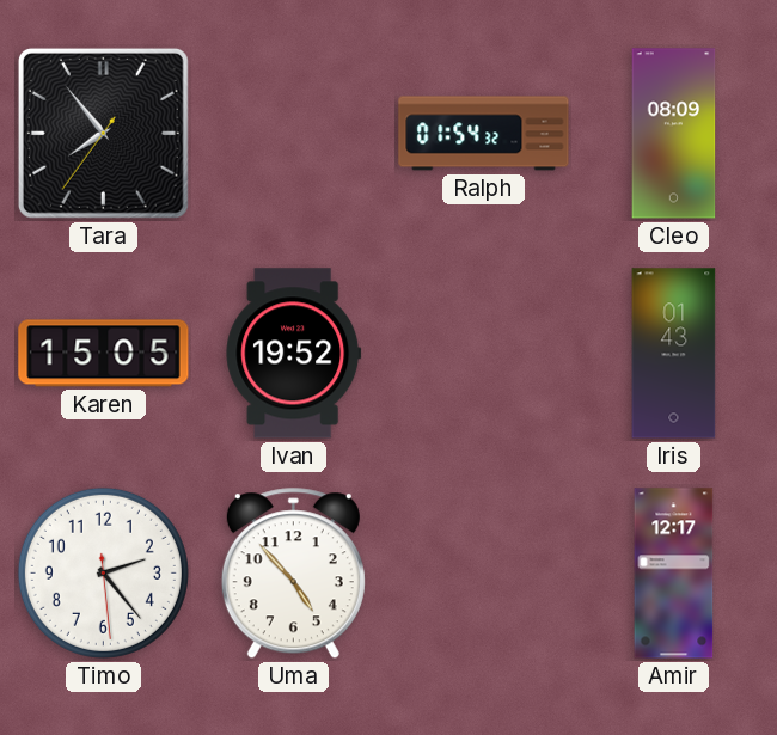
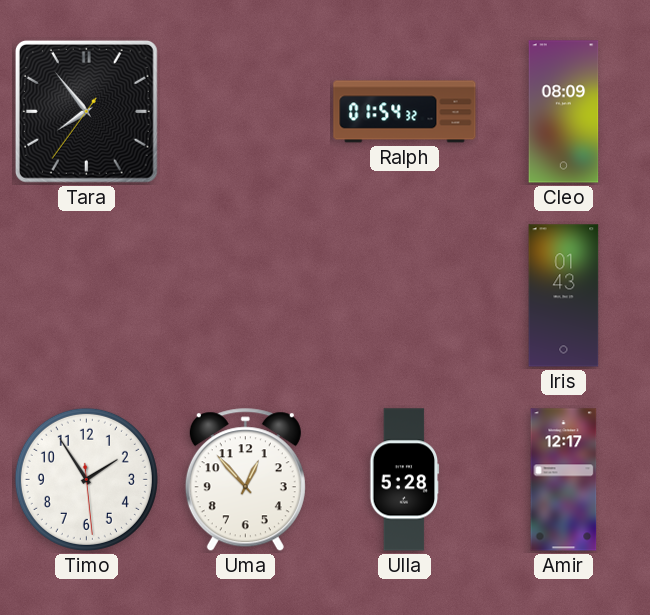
Karen: 15:05 -> none (104, 354)
Ivan: 19:52 -> none (294, 354)
Timo: 2:23 -> 1:54 (86, 479)
Uma: 4:53 -> 12:53 (245, 480)
Ulla: none -> 5:28 (405, 480)
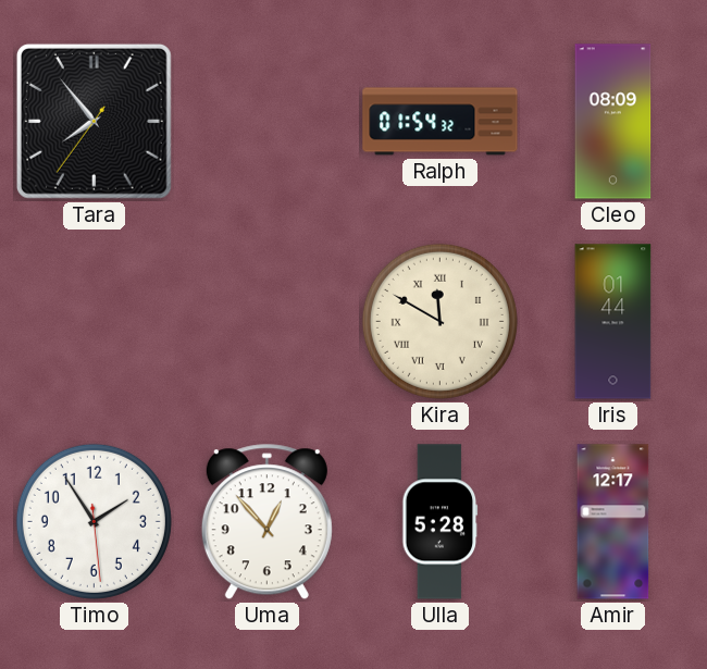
Kira: none -> 11:50 (439, 321)
Iris: 01:43 -> 01:44 (613, 322)
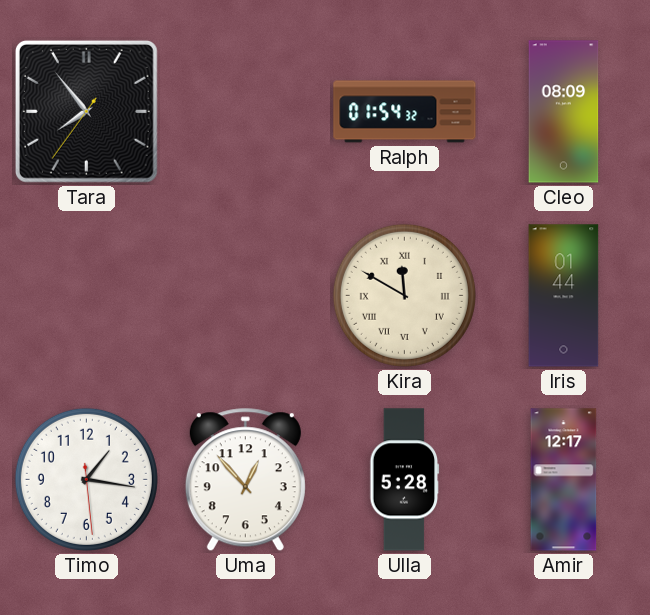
Timo: 1:54 -> 1:16 (86, 479)
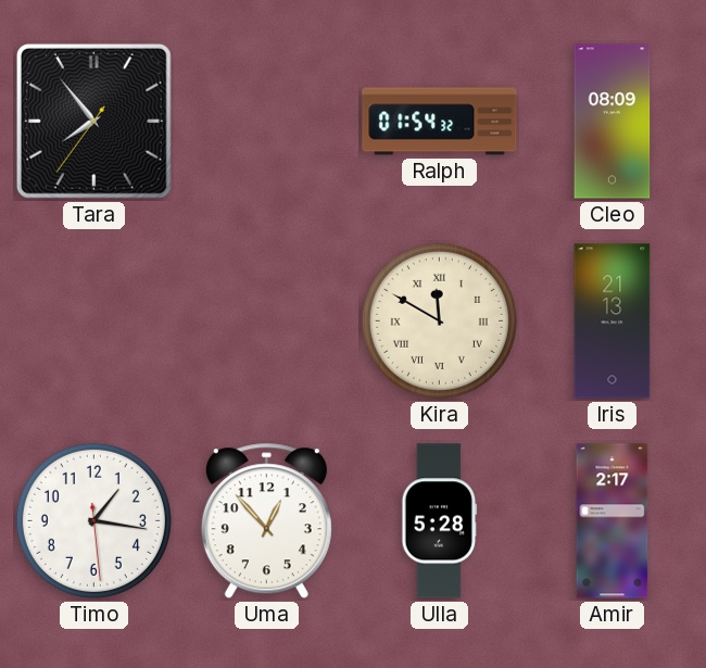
Iris: 01:44 -> 21:13 (613, 322)
Amir: 12:17 -> 2:17 (613, 521)
